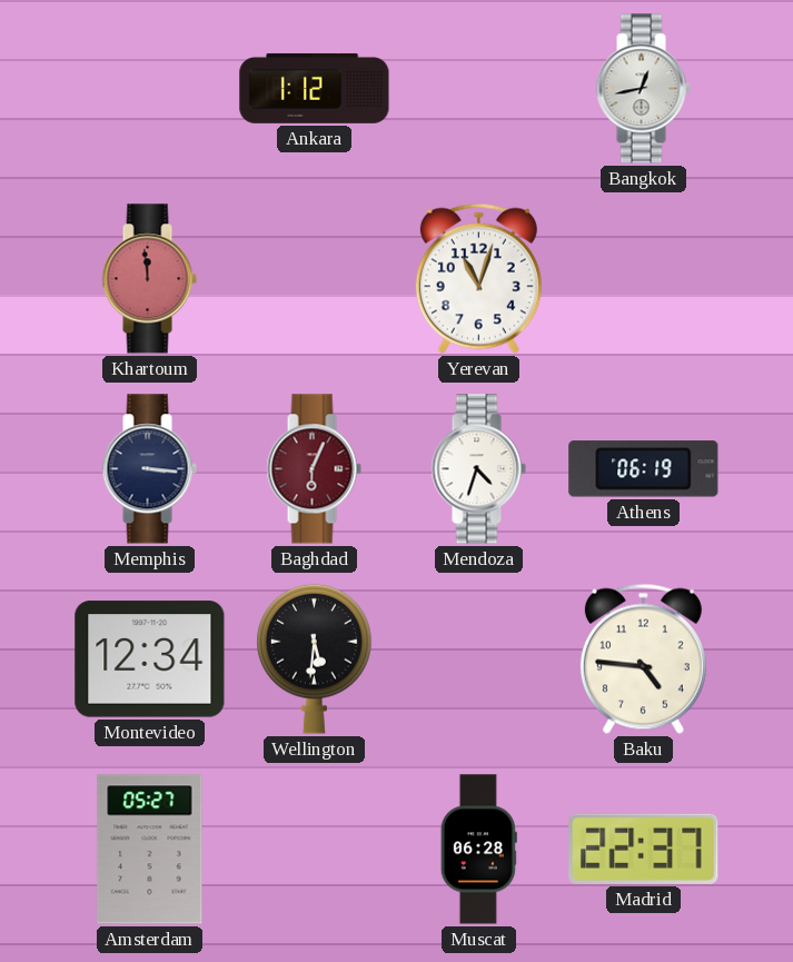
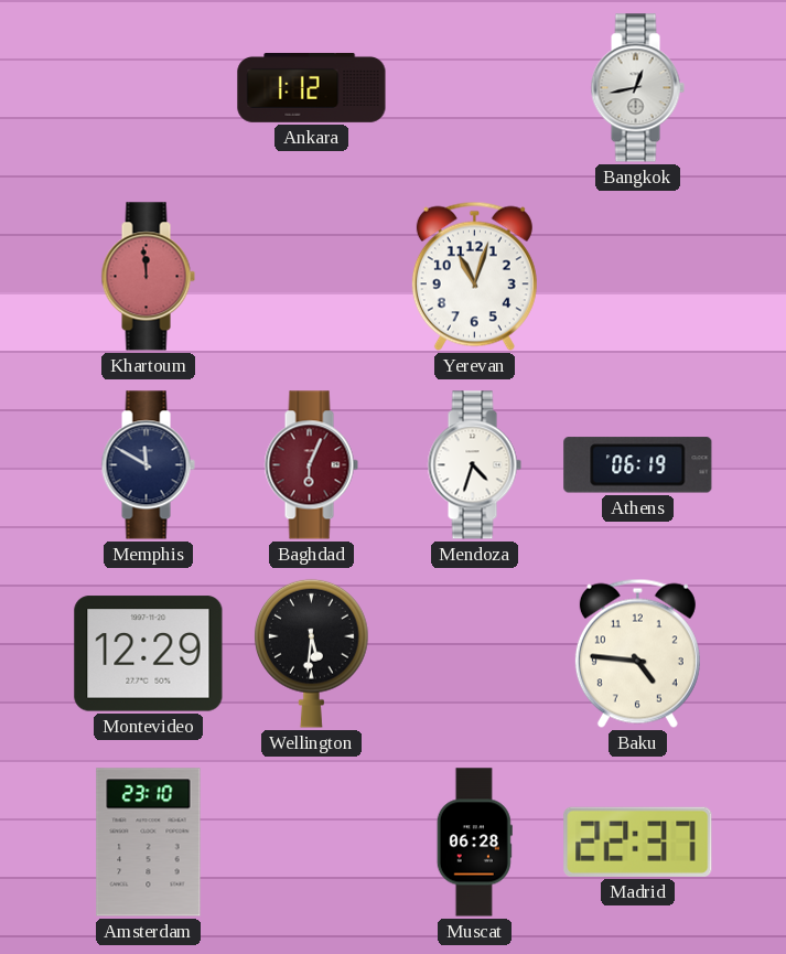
Memphis: 3:16 -> 11:50 (148, 465)
Montevideo: 12:34 -> 12:29 (149, 654)
Amsterdam: 05:27 -> 23:10 (149, 843)
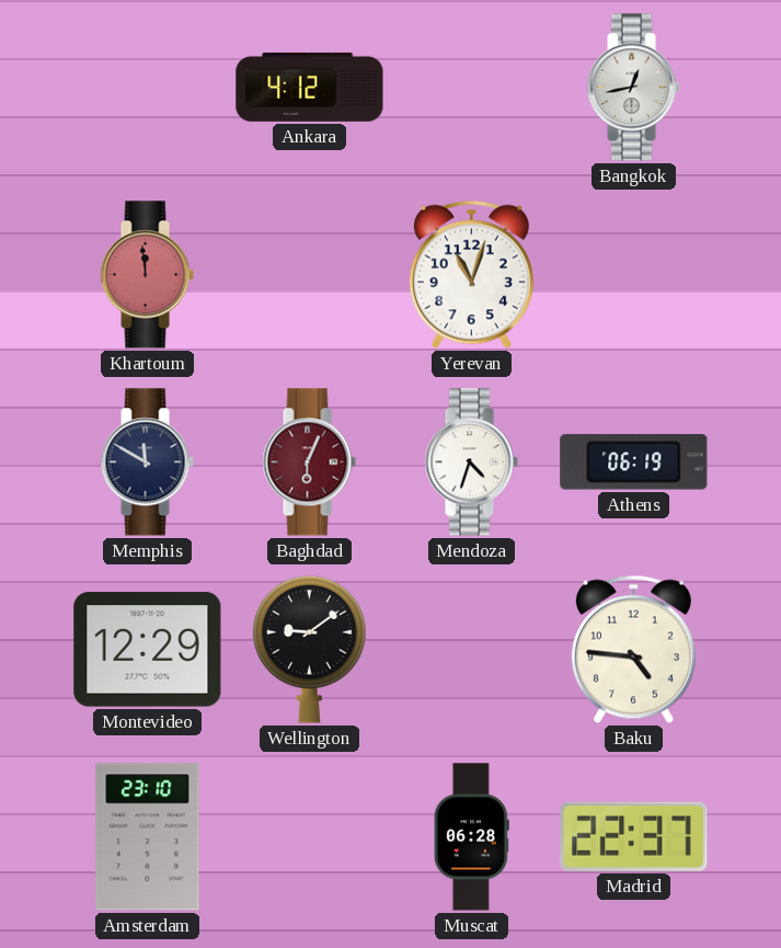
Ankara: 1:12 -> 4:12 (310, 87)
Wellington: 5:31 -> 9:09 (310, 649)
